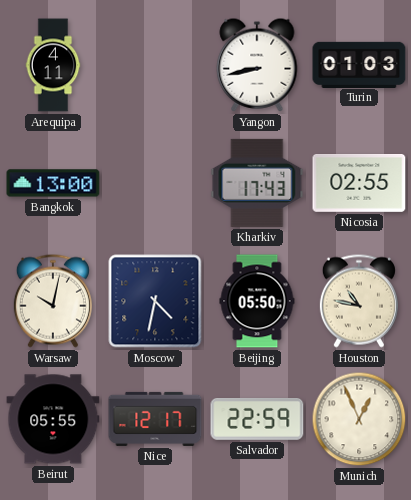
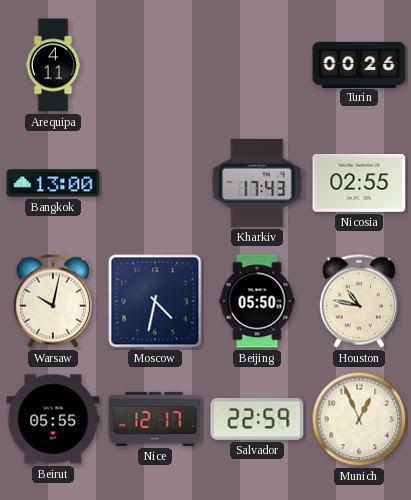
Yangon: 8:43 -> none (257, 65)
Turin: 01:03 -> 00:26 (359, 64)
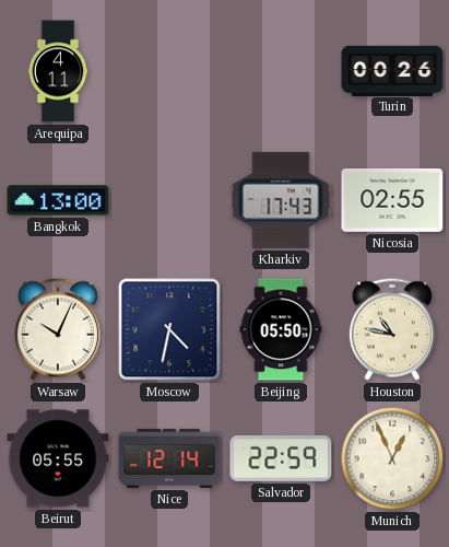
Warsaw: 10:02 -> 10:04 (58, 329)
Nice: 12:17 -> 12:14 (169, 458)
